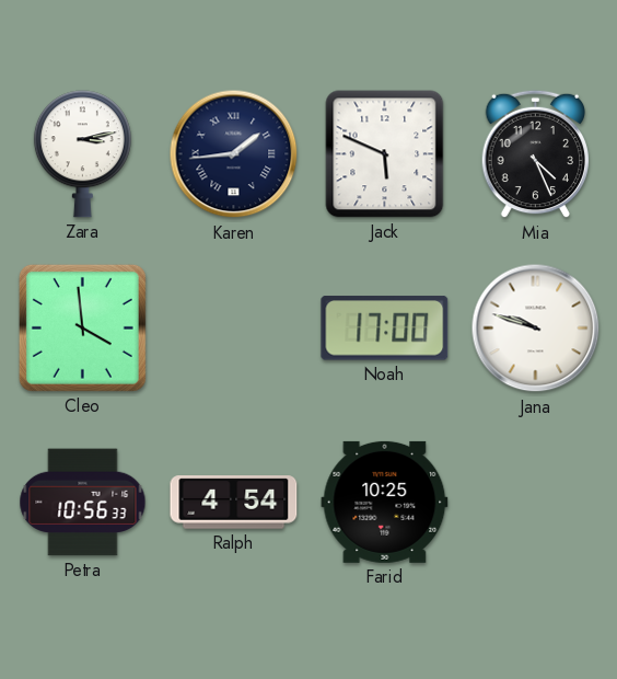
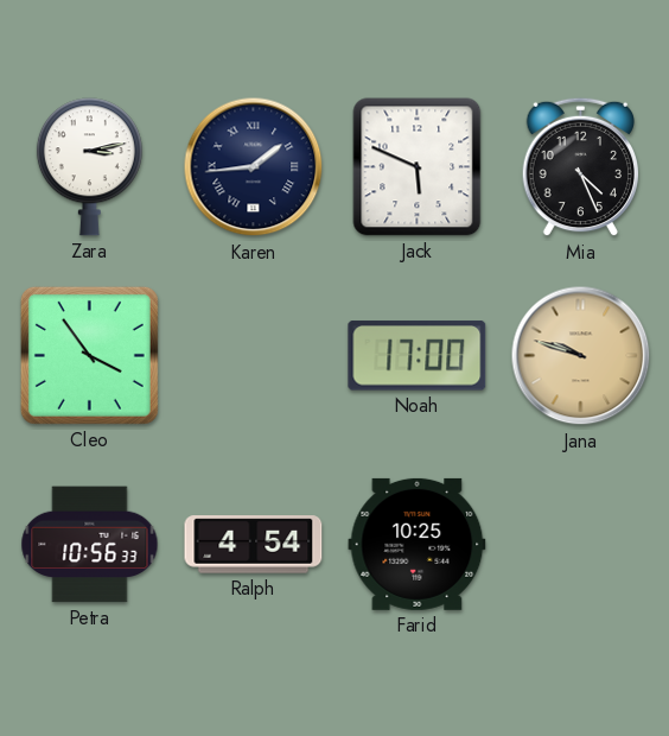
Cleo: 3:59 -> 3:54 (89, 355)
Jana dial: white -> champagne (581, 356)
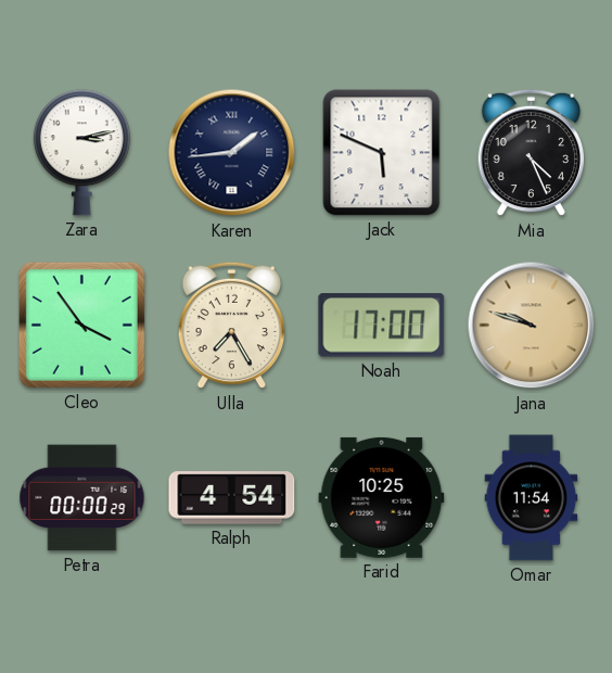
Ulla: none -> 7:25 (231, 326)
Petra: 10:56 -> 00:00 (82, 498)
Omar: none -> 11:54 (532, 498)
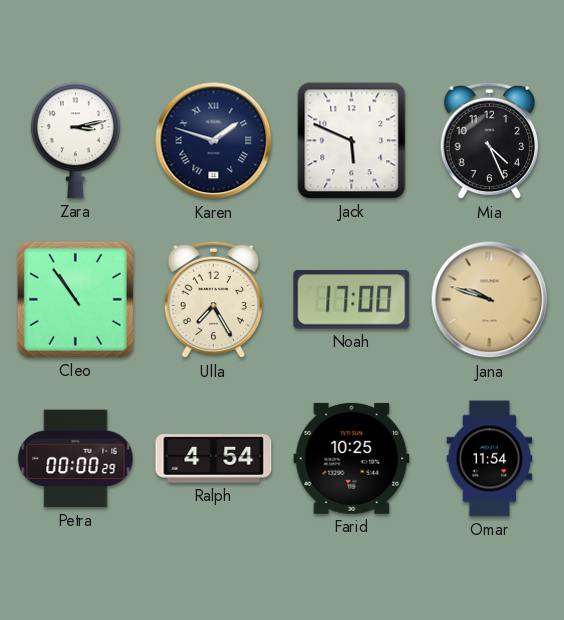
Karen: 1:44 -> 1:48 (214, 141)
Cleo: 3:54 -> 10:54 (75, 299)
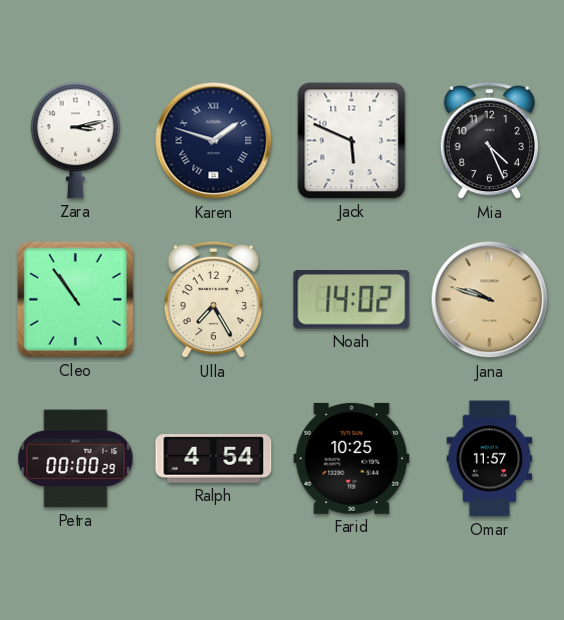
Noah: 17:00 -> 14:02 (352, 300)
Omar: 11:54 -> 11:57 (490, 459)
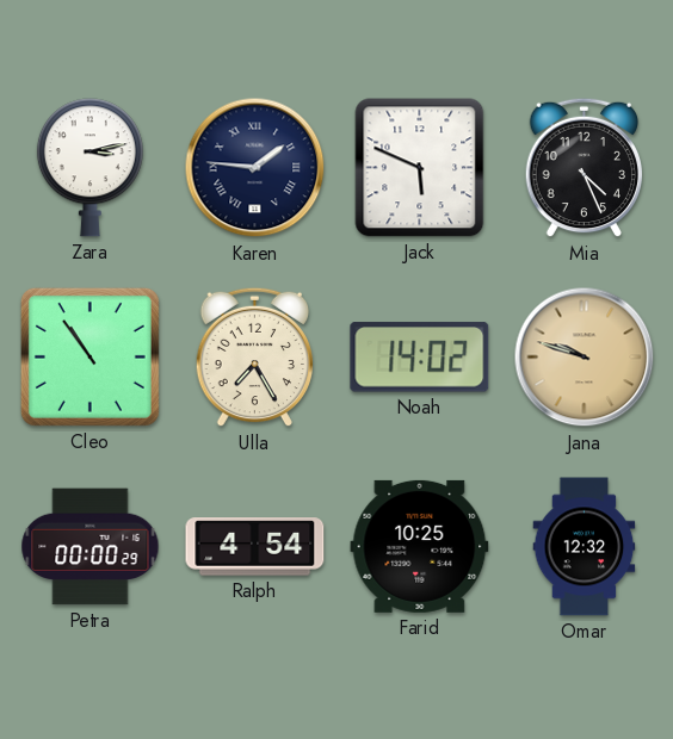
Karen: 1:48 -> 1:46 (255, 168)
Omar: 11:57 -> 12:32 (585, 547)
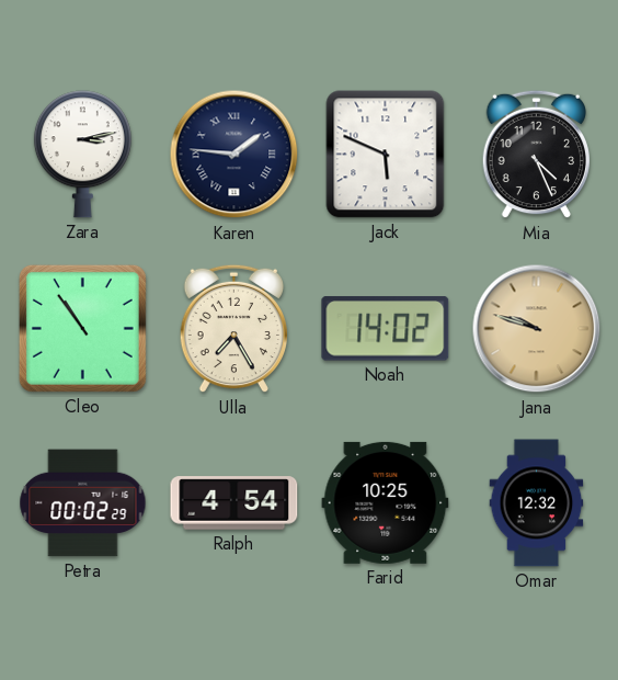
Petra: 00:00 -> 00:02 (83, 503)
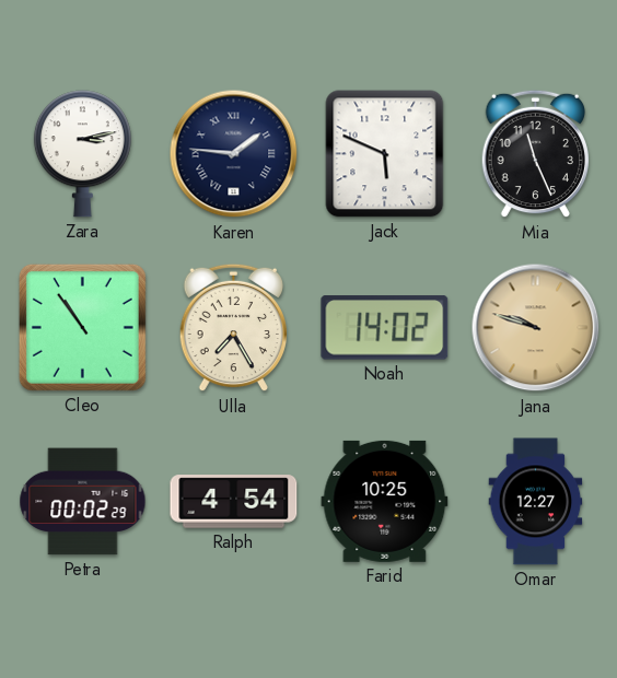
Mia: 4:26 -> 11:26 (535, 154)
Omar: 12:32 -> 12:27 (536, 502)
